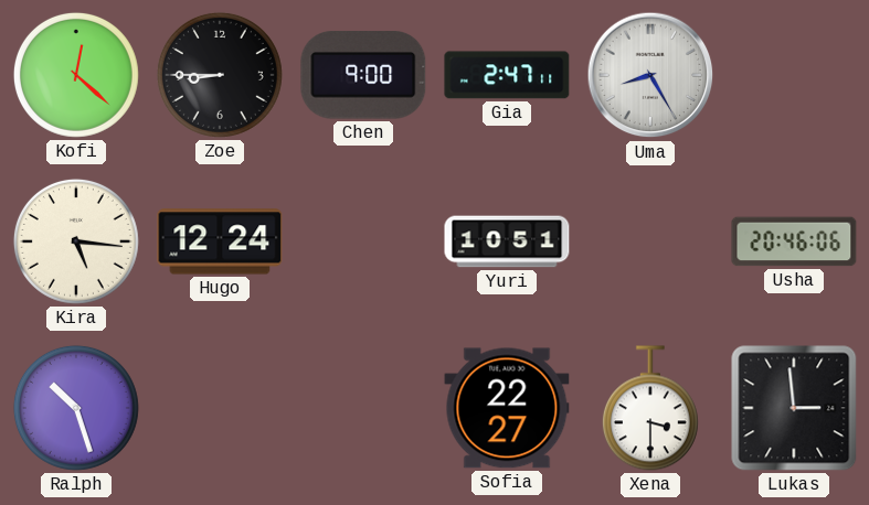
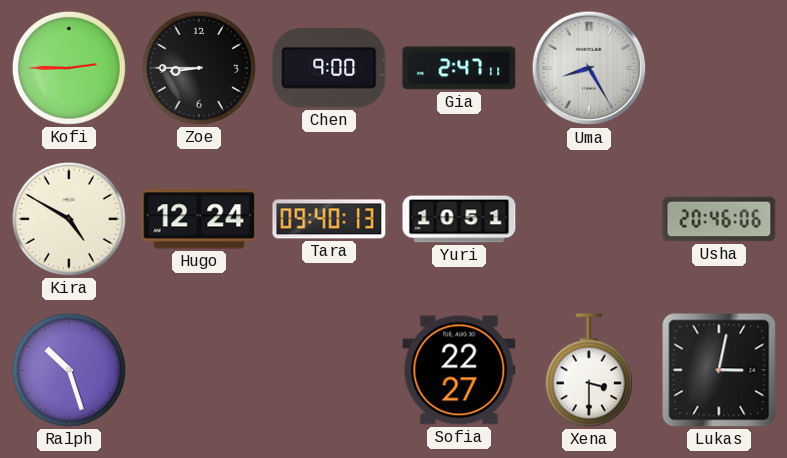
Kofi: 12:22 -> 2:45 (69, 68)
Kira: 5:16 -> 4:50 (69, 219)
Tara: none -> 09:40 (329, 219)
Lukas: 2:59 -> 3:02 (719, 370)
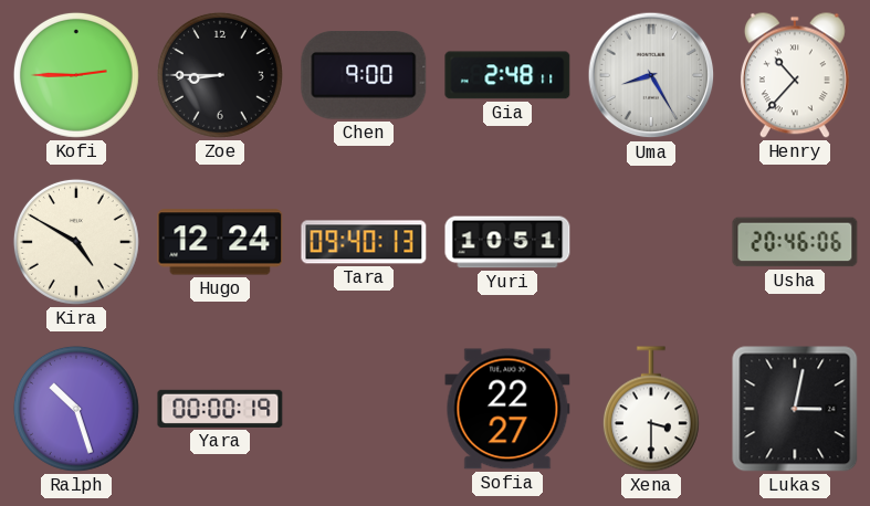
Gia: 2:47 -> 2:48 (507, 75)
Henry: none -> 10:37 (795, 75)
Yara: none -> 00:00 (220, 409)
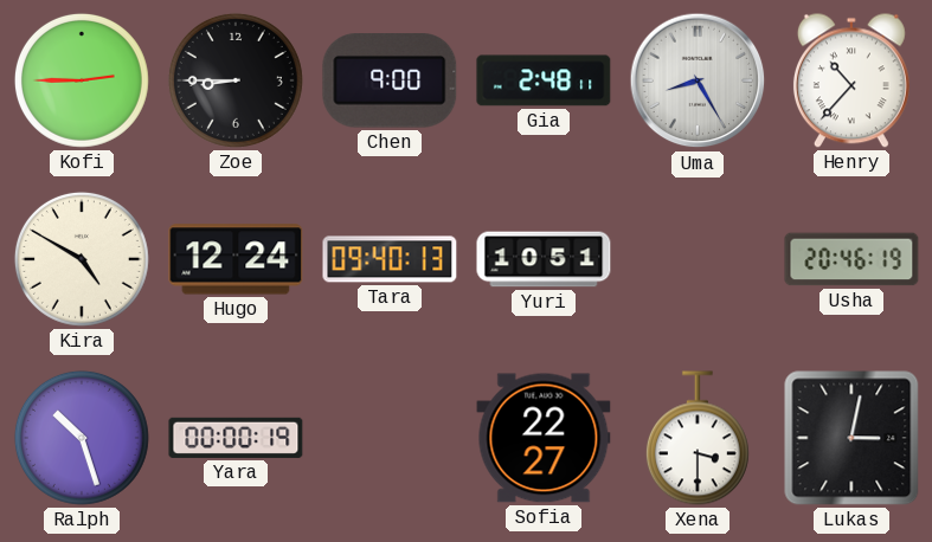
Usha: 20:46:06 -> 20:46:19 (851, 259)
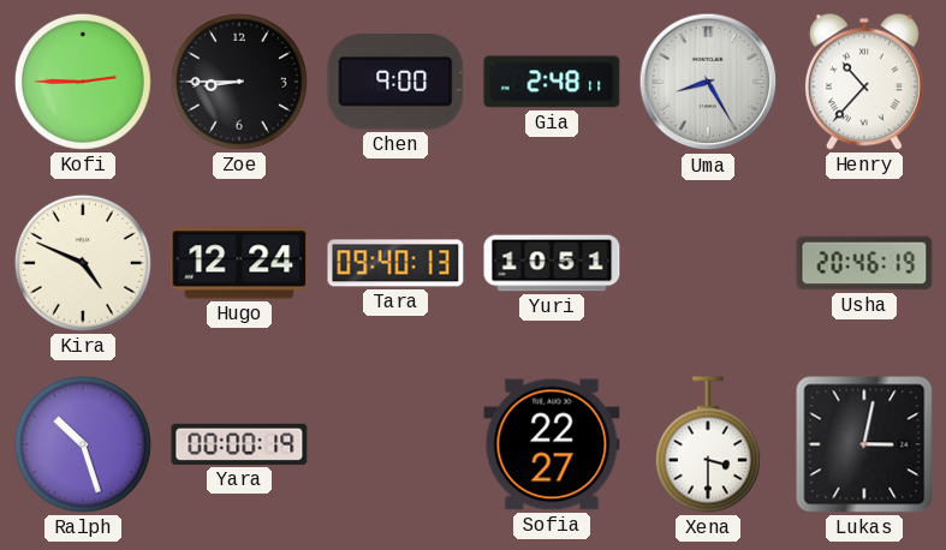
Kira: 4:50 -> 4:49 (83, 263)
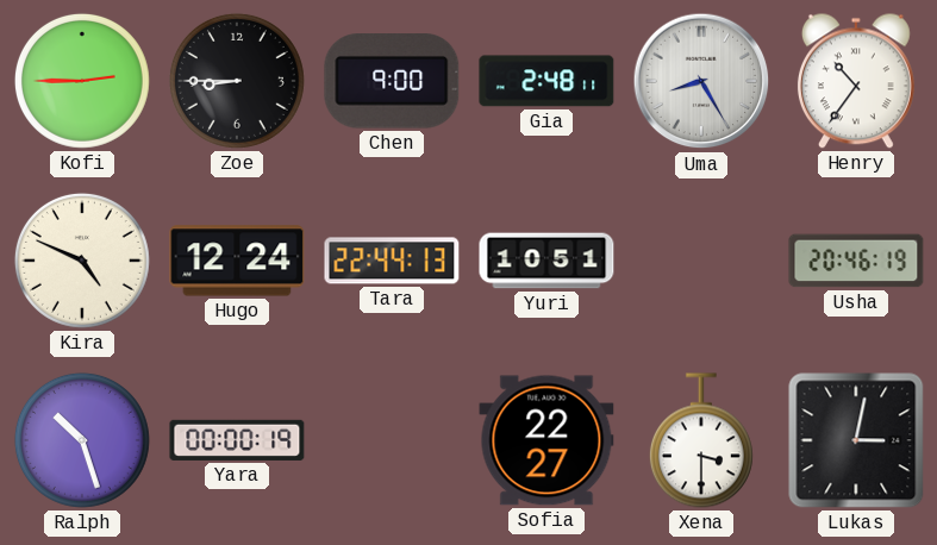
Henry: 10:37 -> 10:36 (856, 81)
Tara: 09:40 -> 22:44 (392, 261)
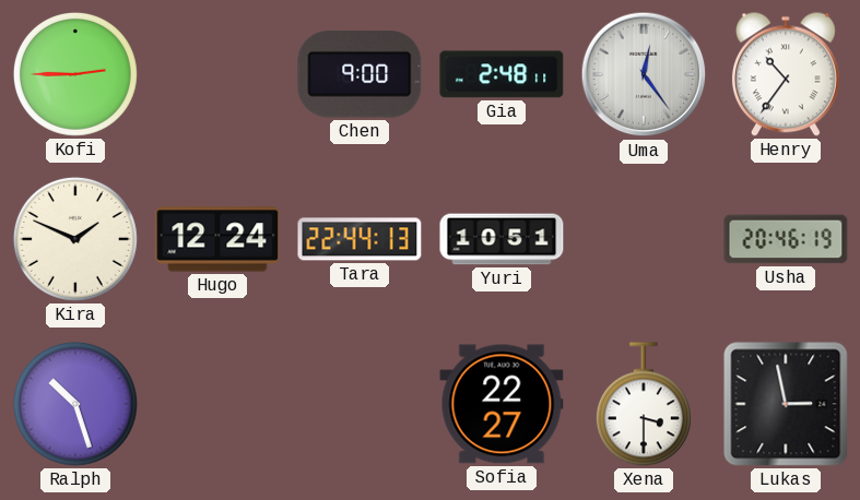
Zoe: 8:45 -> none (237, 81)
Uma: 8:25 -> 12:24 (644, 74)
Kira: 4:49 -> 1:49 (75, 239)
Yara: 00:00 -> none (237, 440)
Lukas: 3:02 -> 2:58 (786, 404)
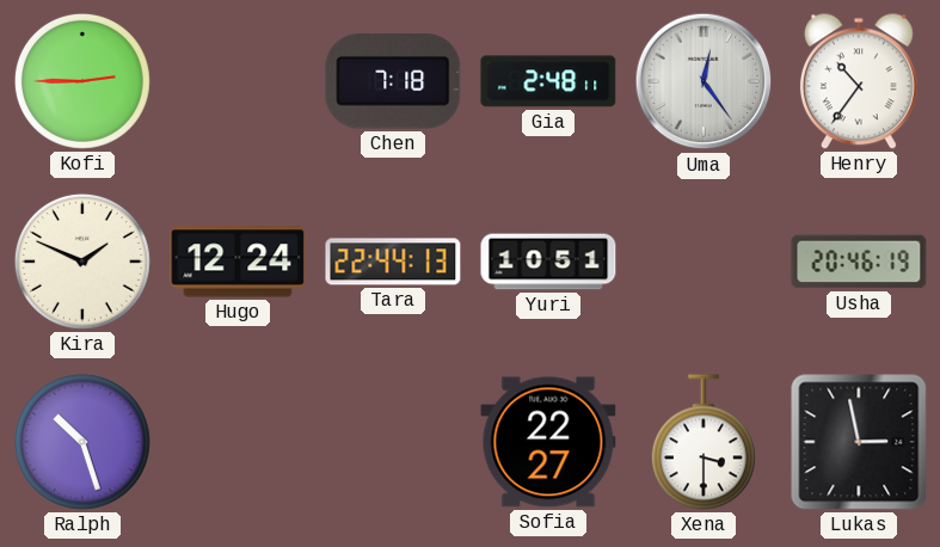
Chen: 9:00 -> 7:18 (393, 81)
